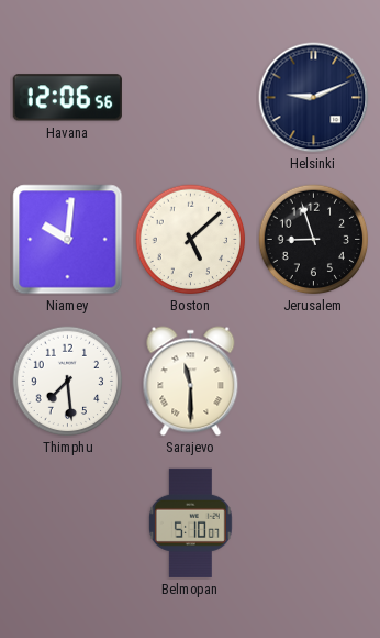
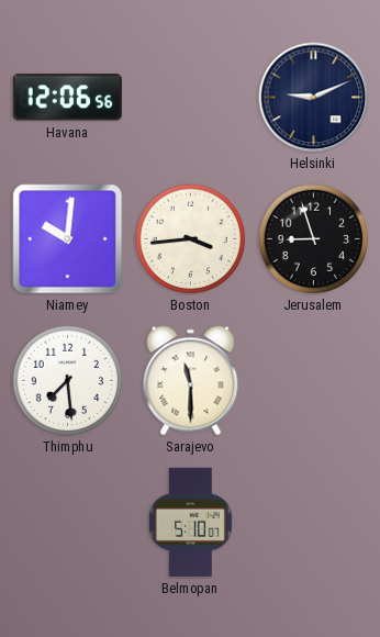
Boston: 5:08 -> 3:44 (191, 239)
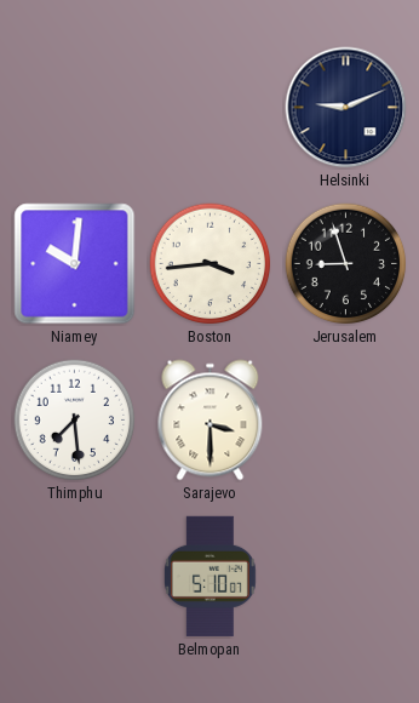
Havana: 12:06 -> none (67, 98)
Sarajevo: 11:30 -> 3:30 (211, 421)
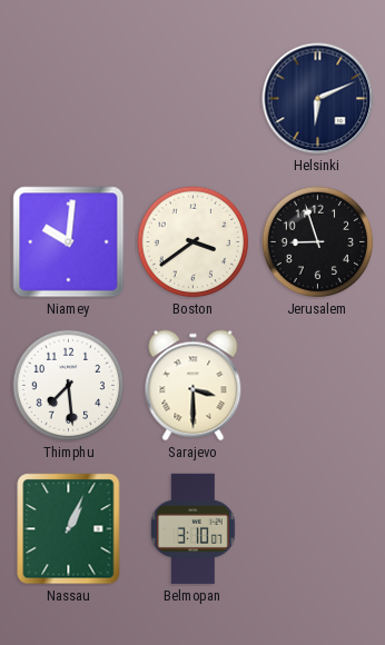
Helsinki: 9:11 -> 6:11 (318, 99)
Boston: 3:44 -> 3:39 (194, 242)
Nassau: none -> 1:04 (69, 529)
Belmopan: 5:10 -> 3:10 (192, 528)
